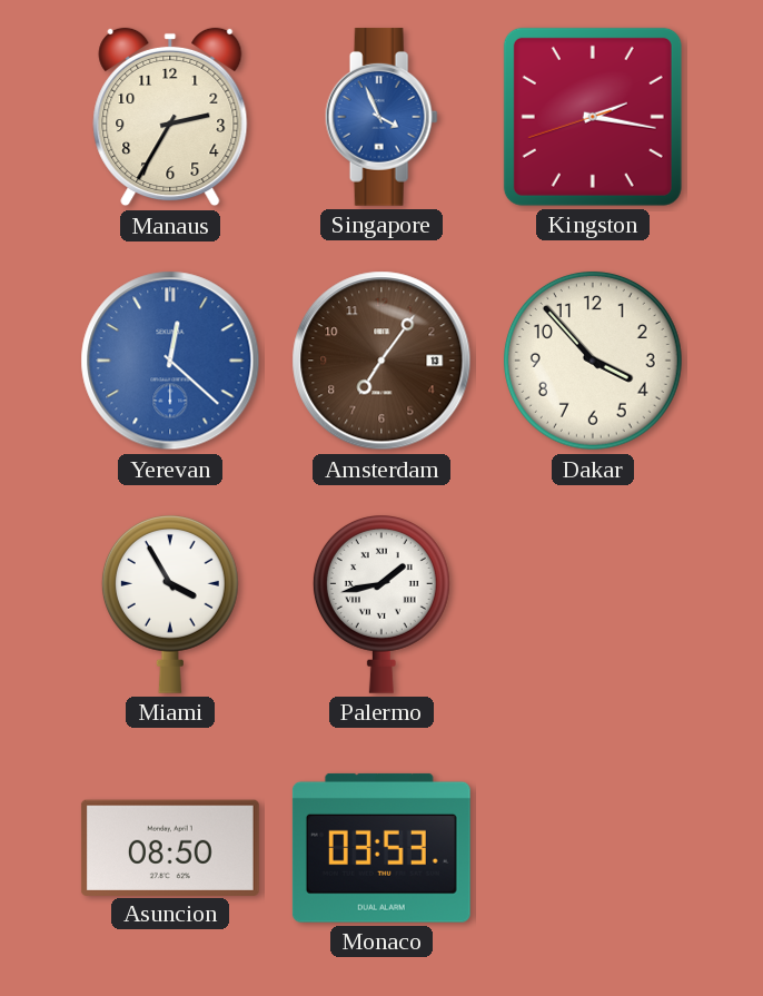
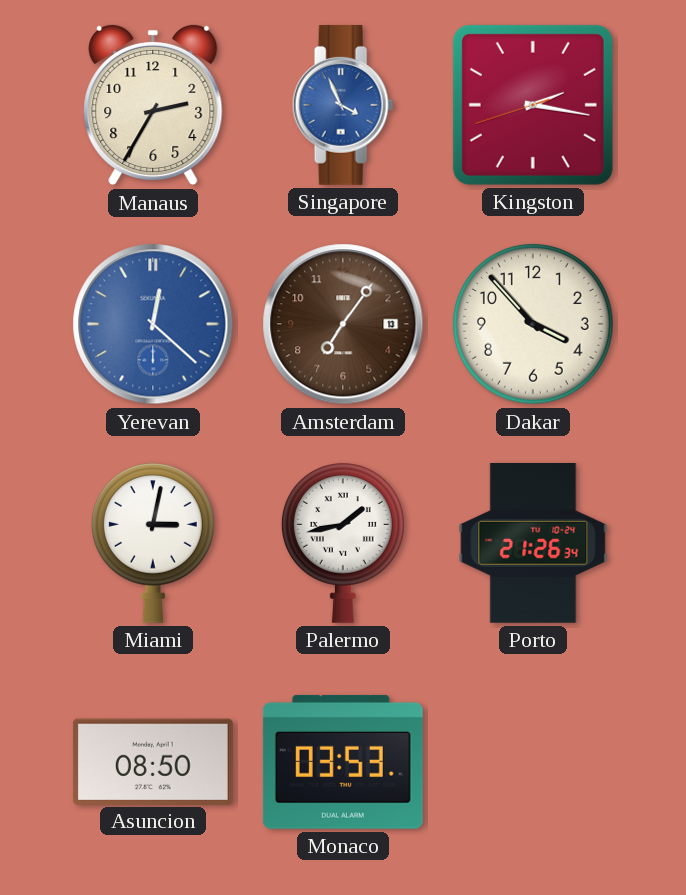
Miami: 3:55 -> 3:02 (153, 543)
Porto: none -> 21:26 (533, 543)
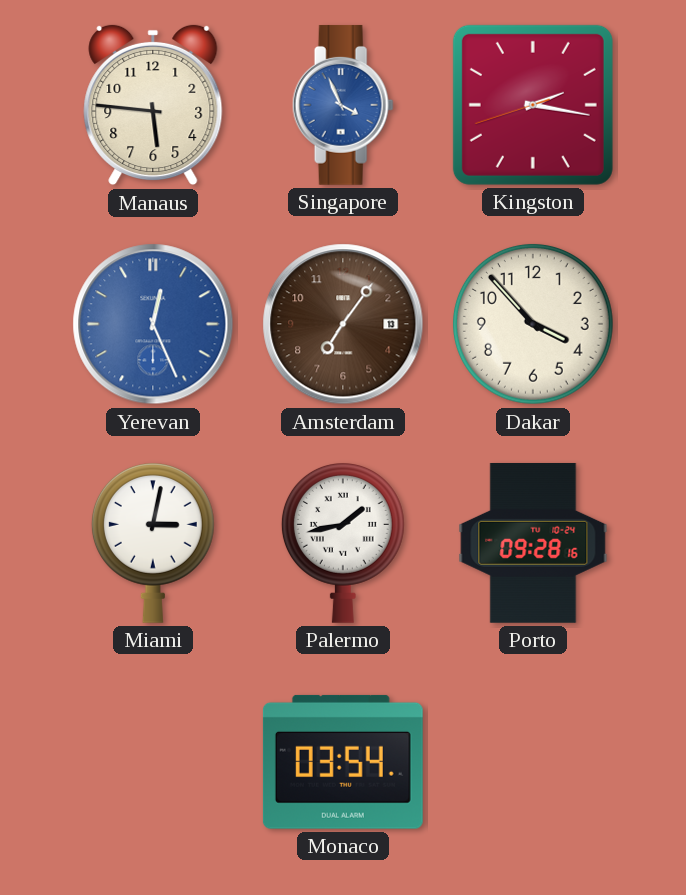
Manaus: 2:35 -> 5:46 (153, 105)
Yerevan: 12:22 -> 12:26 (153, 324)
Porto: 21:26 -> 09:28 (533, 543)
Asuncion: 08:50 -> none (153, 761)
Monaco: 03:53 -> 03:54 (343, 762)
